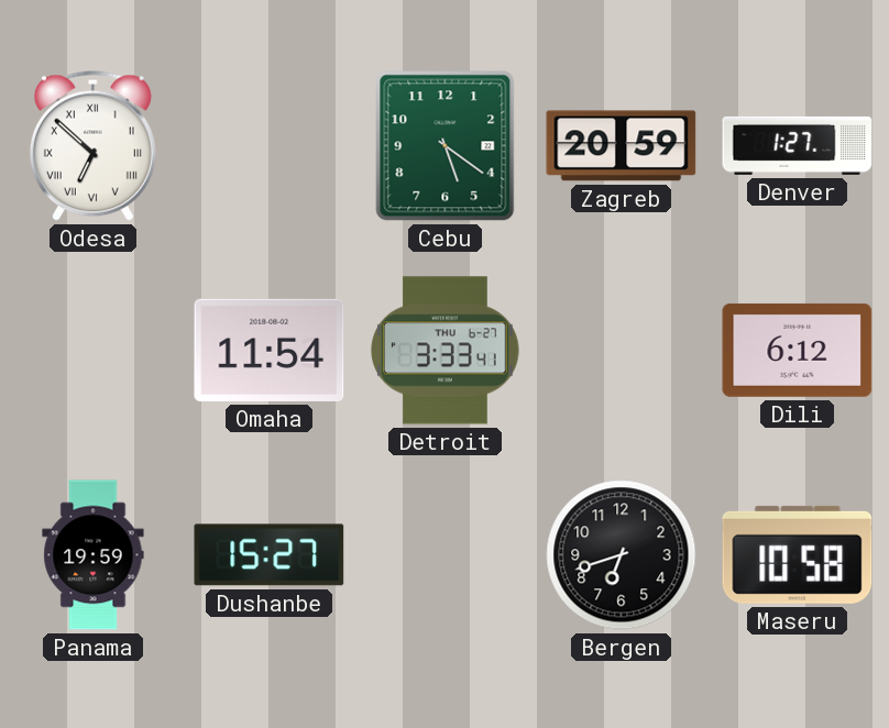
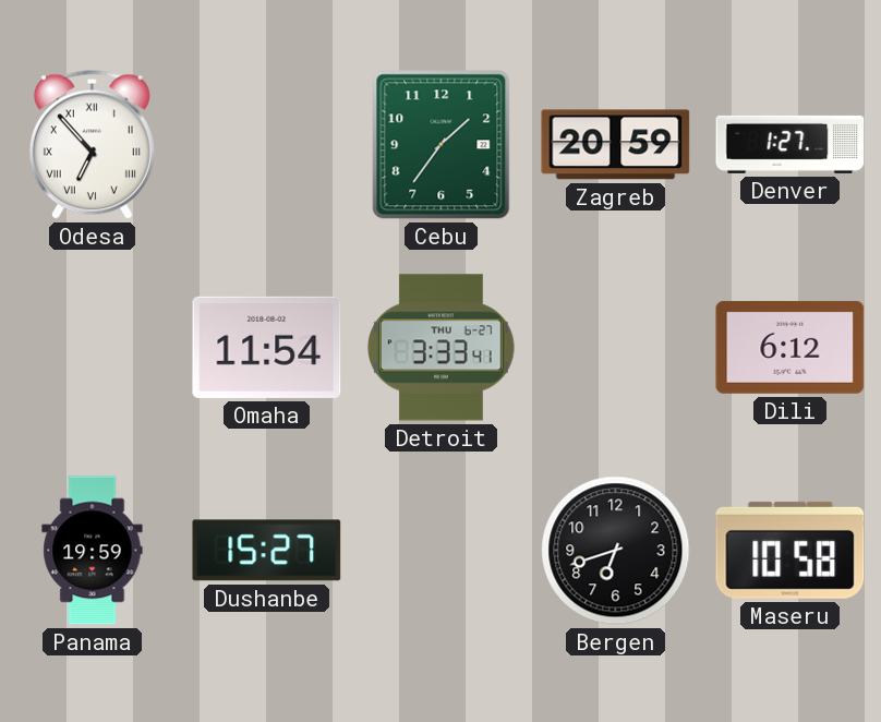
Odesa: 6:52 -> 6:53 (92, 144)
Cebu: 5:21 -> 1:36 (442, 145)
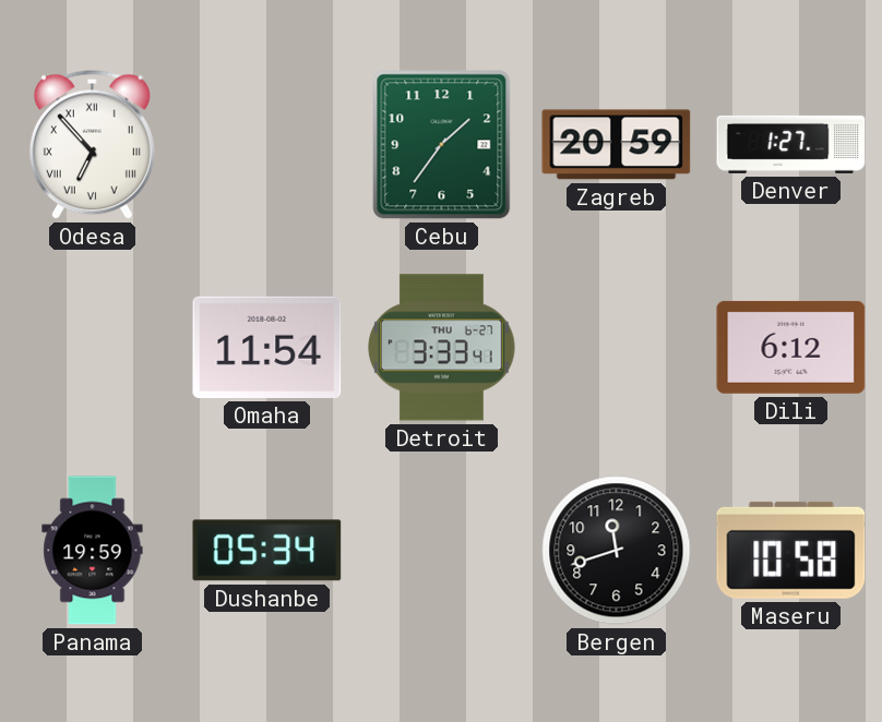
Dushanbe: 15:27 -> 05:34 (267, 551)
Bergen: 6:42 -> 11:42 (617, 551)
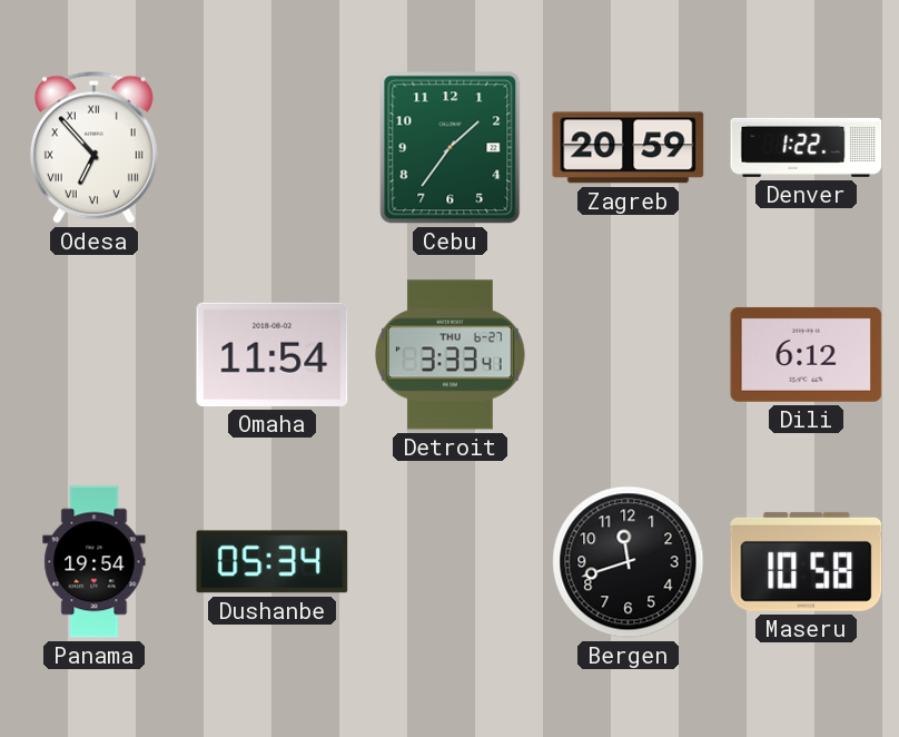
Denver: 1:27 -> 1:22 (807, 147)
Panama: 19:59 -> 19:54 (95, 562)
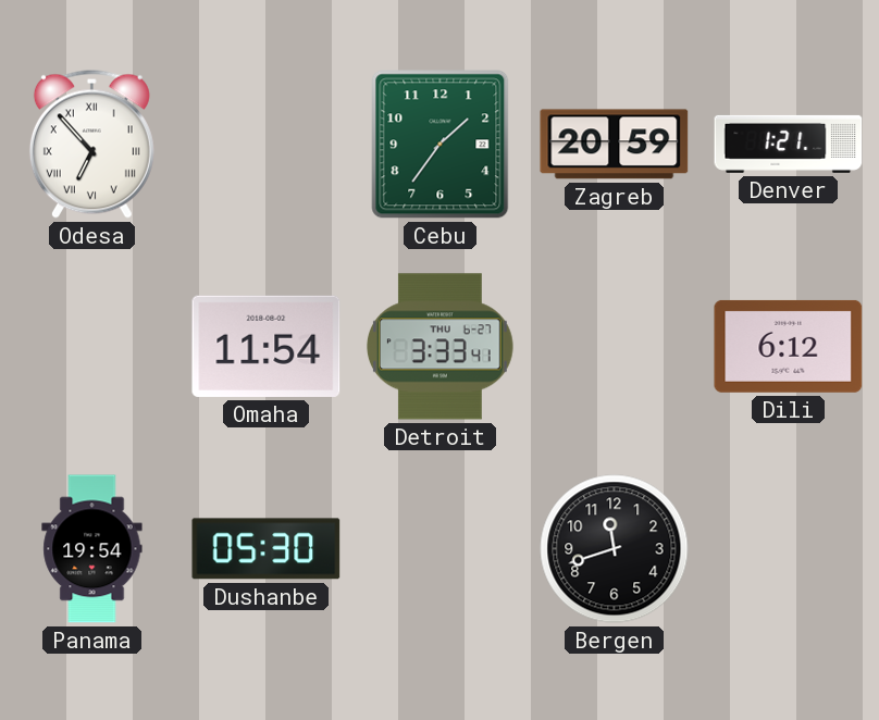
Denver: 1:22 -> 1:21 (789, 144)
Dushanbe: 05:34 -> 05:30 (267, 549)
Maseru: 10:58 -> none (807, 561)
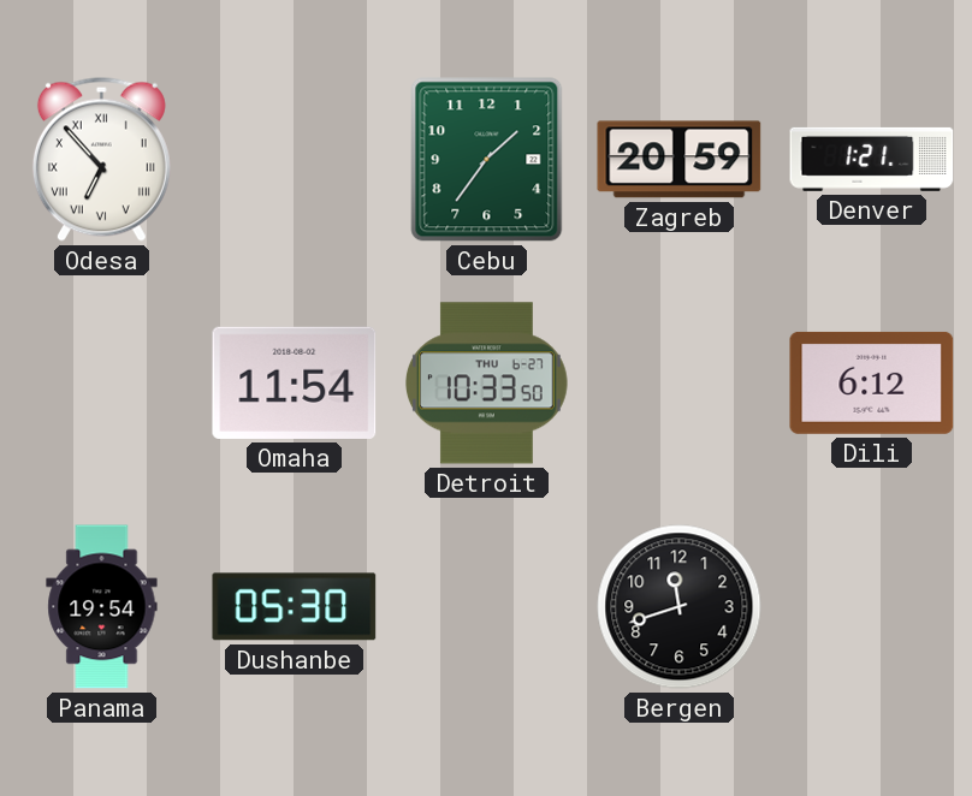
Detroit: 3:33 -> 10:33 (487, 384)
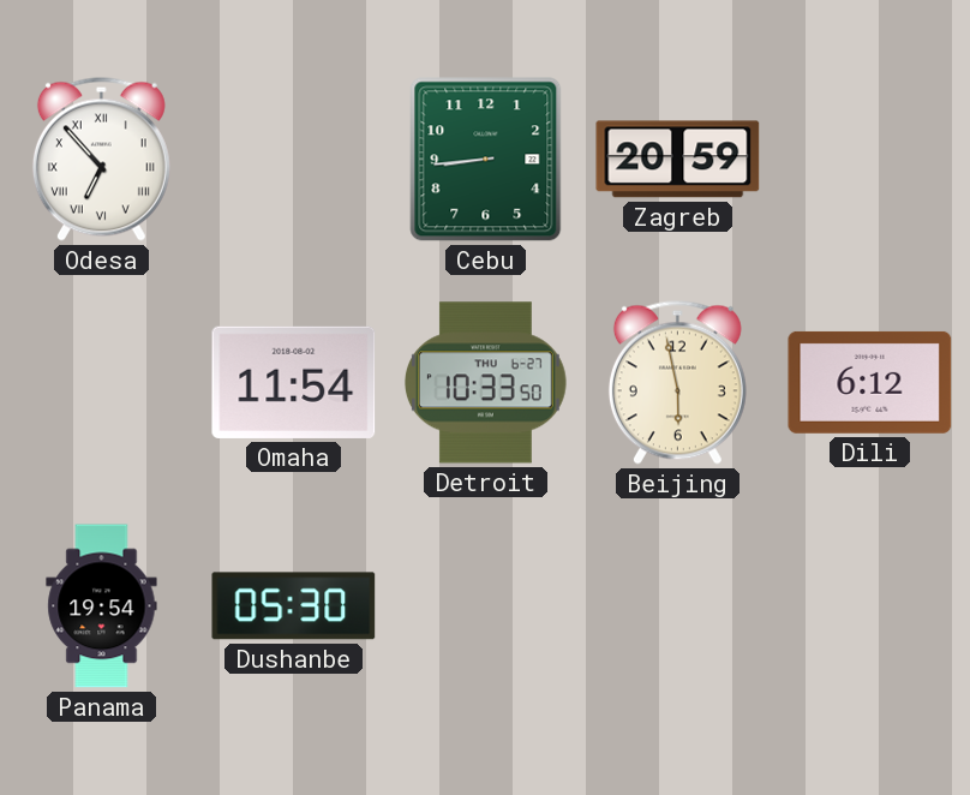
Cebu: 1:36 -> 8:44 (486, 160)
Denver: 1:21 -> none (872, 159)
Beijing: none -> 5:58 (677, 382)
Bergen: 11:42 -> none (680, 607)
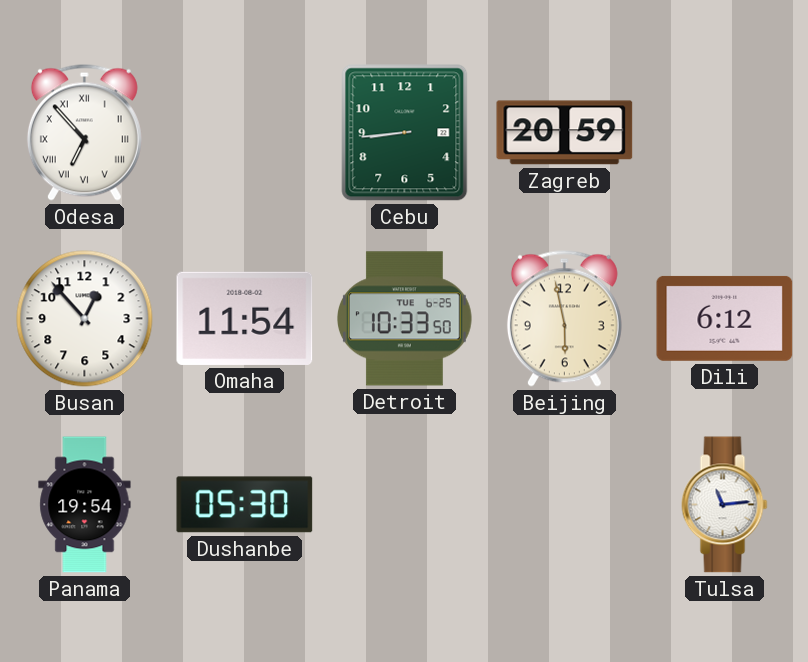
Busan: none -> 12:53 (85, 319)
Detroit date: THU 6-27 -> TUE 6-25 (405, 319)
Tulsa: none -> 11:14 (725, 505)
